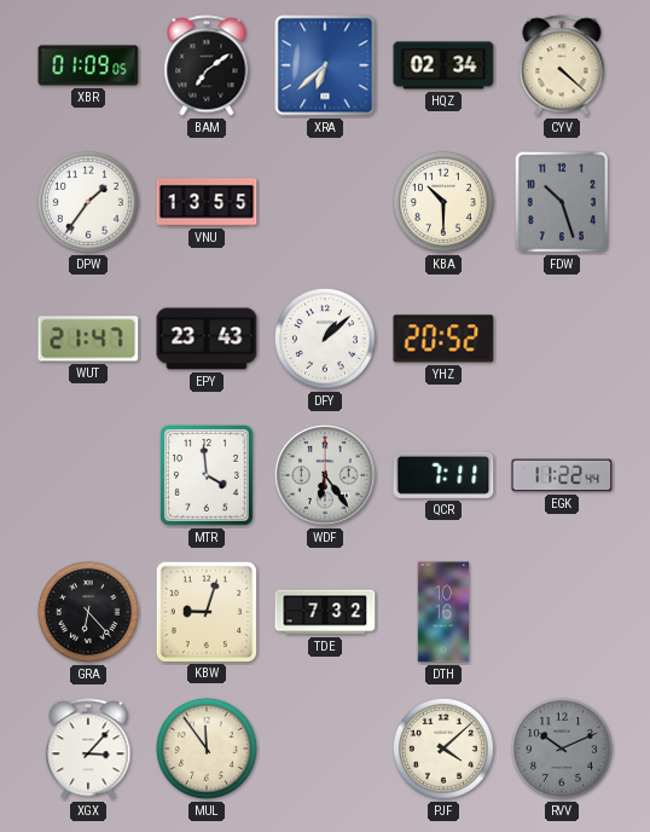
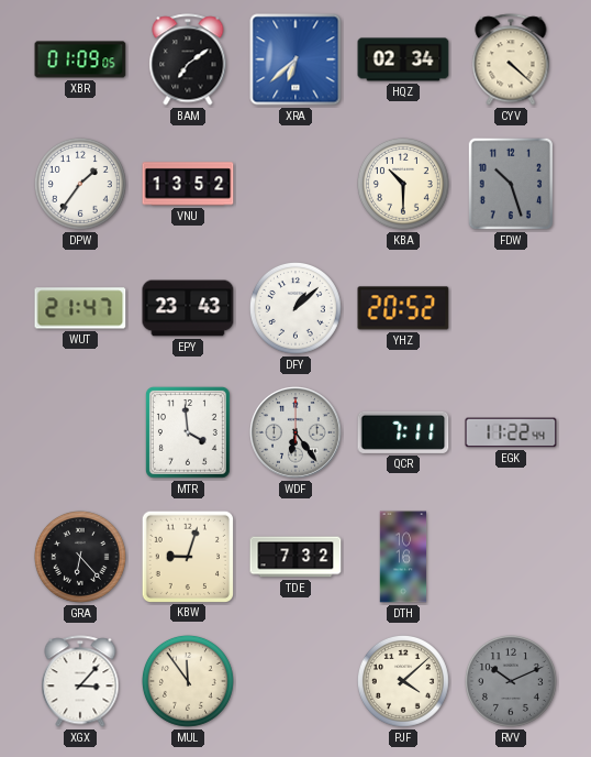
VNU: 13:55 -> 13:52 (188, 184)
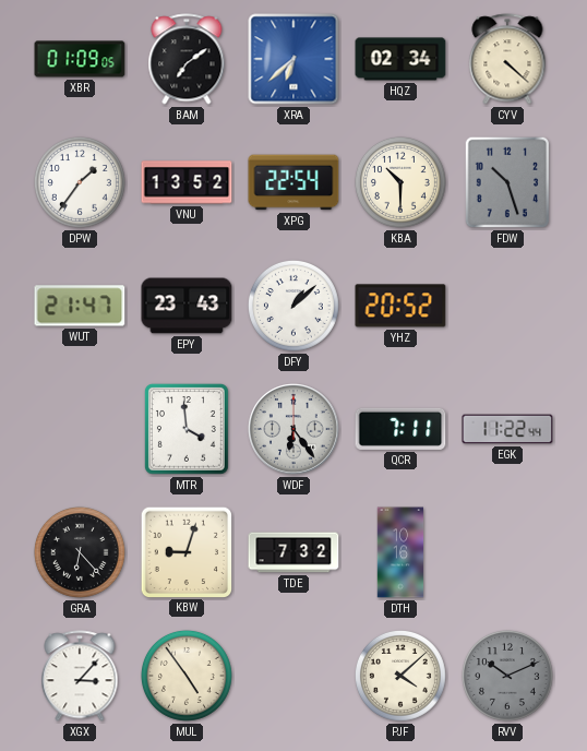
XPG: none -> 22:54 (293, 182)
MUL: 11:54 -> 4:54 (187, 676)
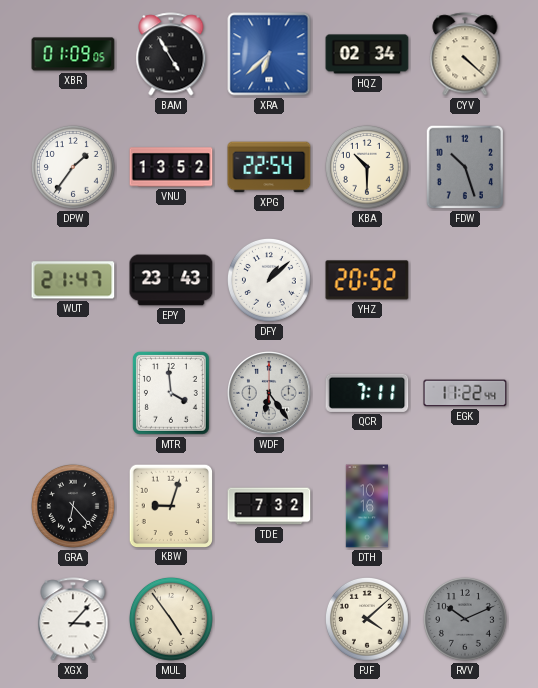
BAM: 7:09 -> 4:55 (171, 54)
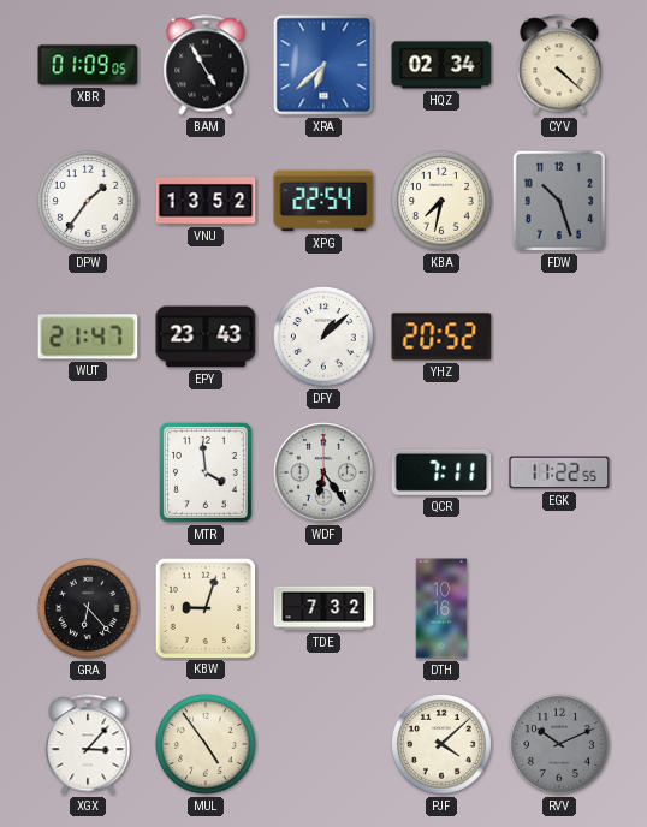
KBA: 10:30 -> 7:32 (441, 201)
EGK: 11:22:44 -> 11:22:55 (559, 472)
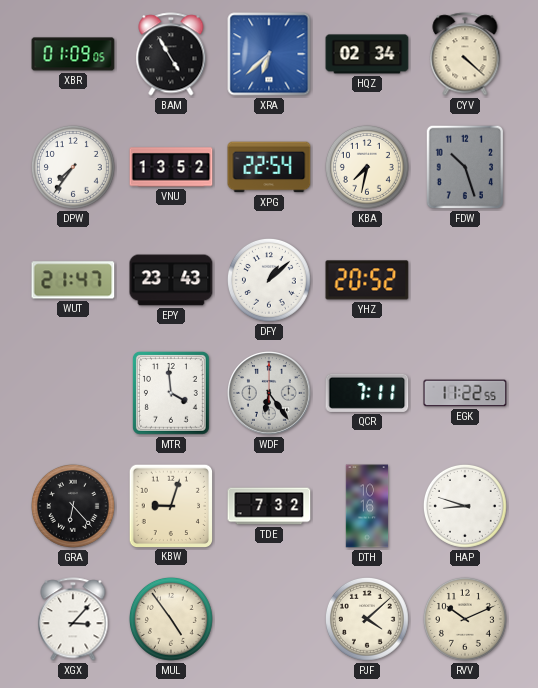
DPW: 1:36 -> 7:36 (73, 167)
HAP: none -> 8:48 (465, 506)
RVV dial: grey -> cream (465, 619)
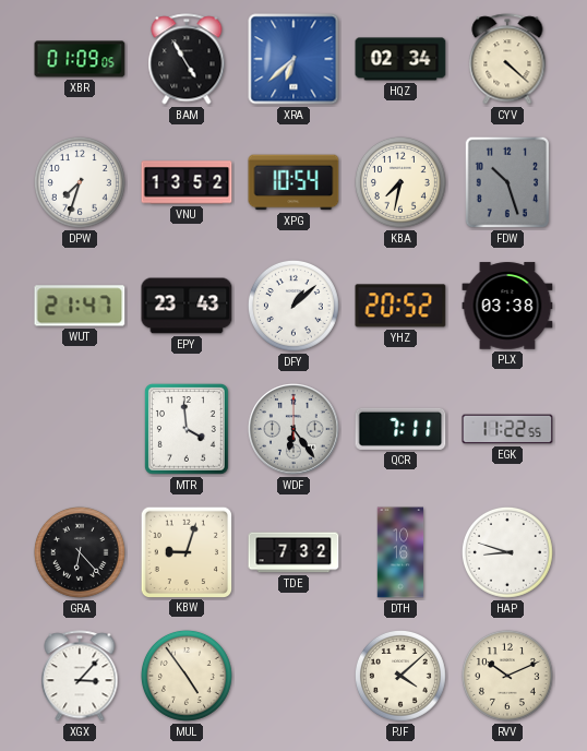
DPW: 7:36 -> 7:33 (80, 182)
XPG: 22:54 -> 10:54 (293, 182)
PLX: none -> 03:38 (507, 306)
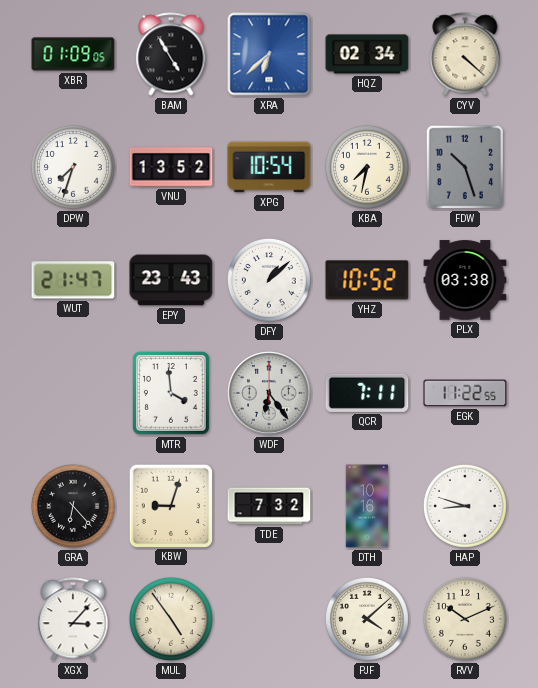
YHZ: 20:52 -> 10:52 (367, 280)
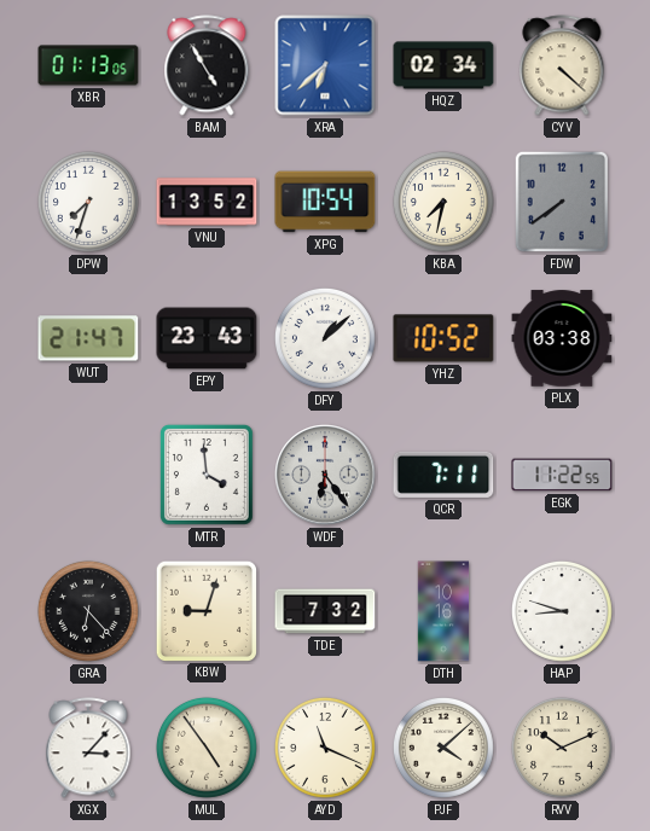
XBR: 01:09 -> 01:13 (88, 65)
FDW: 10:27 -> 7:39 (562, 202)
AYD: none -> 11:19 (325, 748)
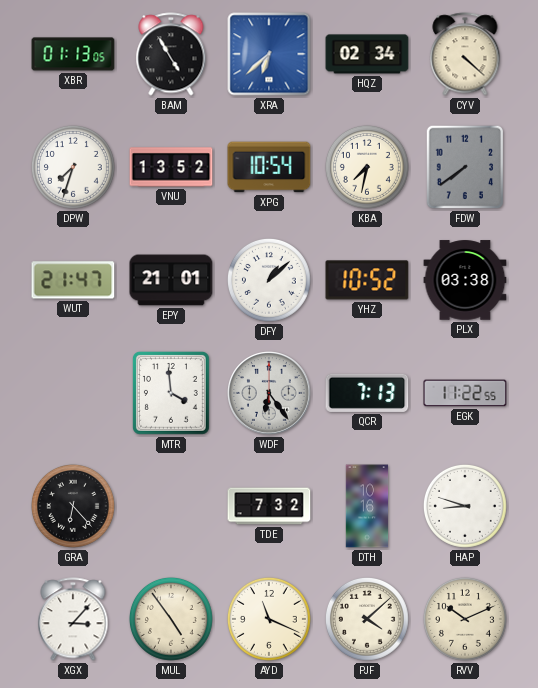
EPY: 23:43 -> 21:01 (171, 280)
QCR: 7:11 -> 7:13 (367, 393)
KBW: 9:03 -> none (205, 610)
